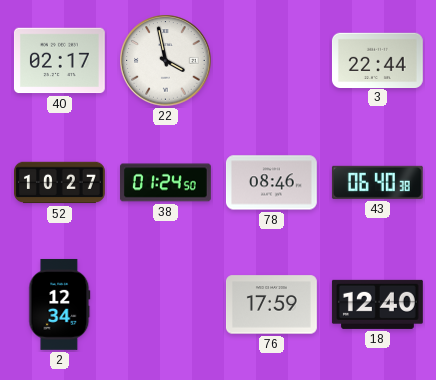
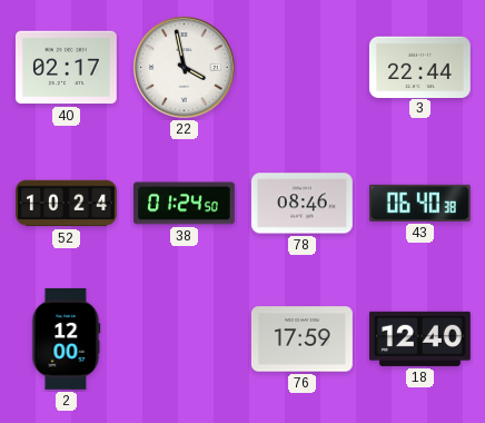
52: 10:27 -> 10:24 (67, 204)
2: 12:34 -> 12:00 (67, 338)
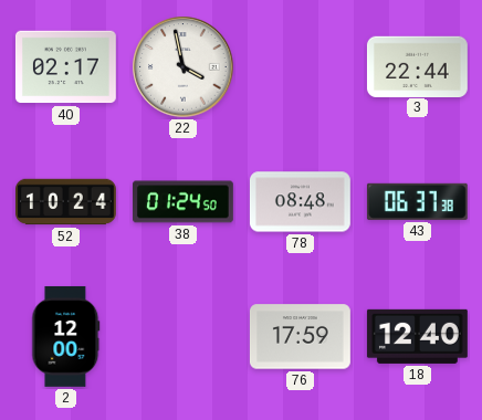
78: 08:46 -> 08:48 (300, 202)
43: 06:40 -> 06:37 (417, 201)
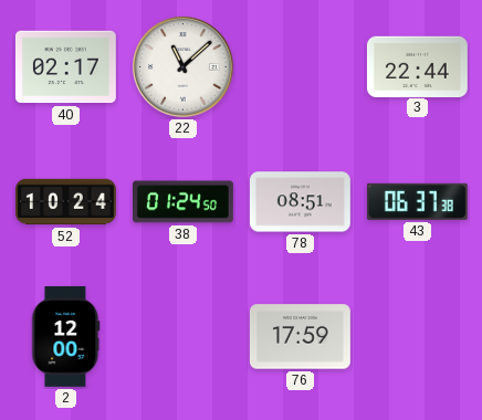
22: 3:58 -> 11:08 (184, 67)
78: 08:48 -> 08:51 (300, 202)
18: 12:40 -> none (417, 336)
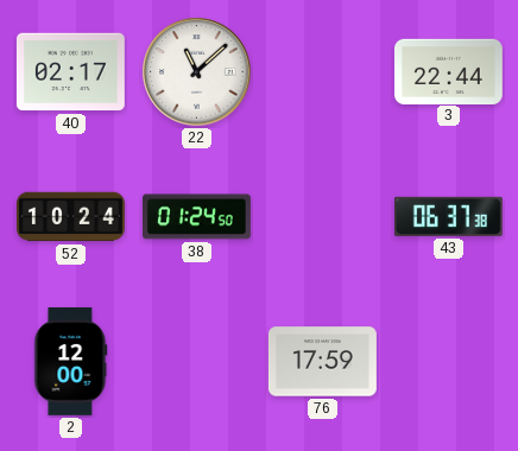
78: 08:51 -> none (300, 202)
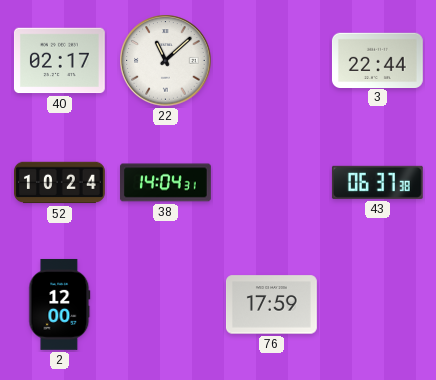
38: 01:24 -> 14:04 (165, 183)
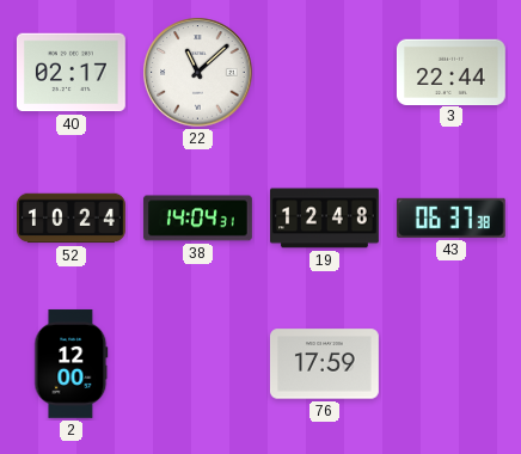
19: none -> 12:48 (324, 219)
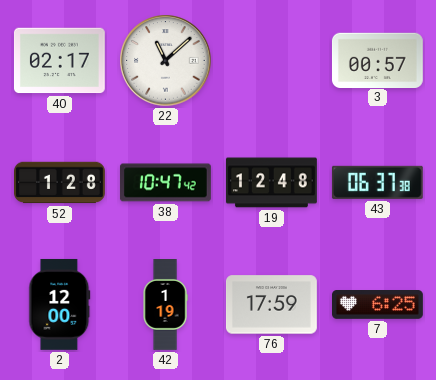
3: 22:44 -> 00:57 (377, 60)
52: 10:24 -> 1:28 (60, 183)
38: 14:04 -> 10:47 (165, 183)
42: none -> 1:19 (165, 305)
7: none -> 6:25 (378, 305)
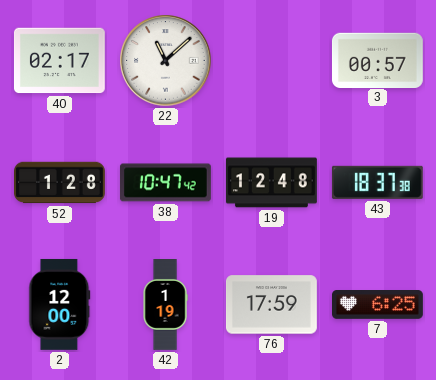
43: 06:37 -> 18:37 (377, 182)
